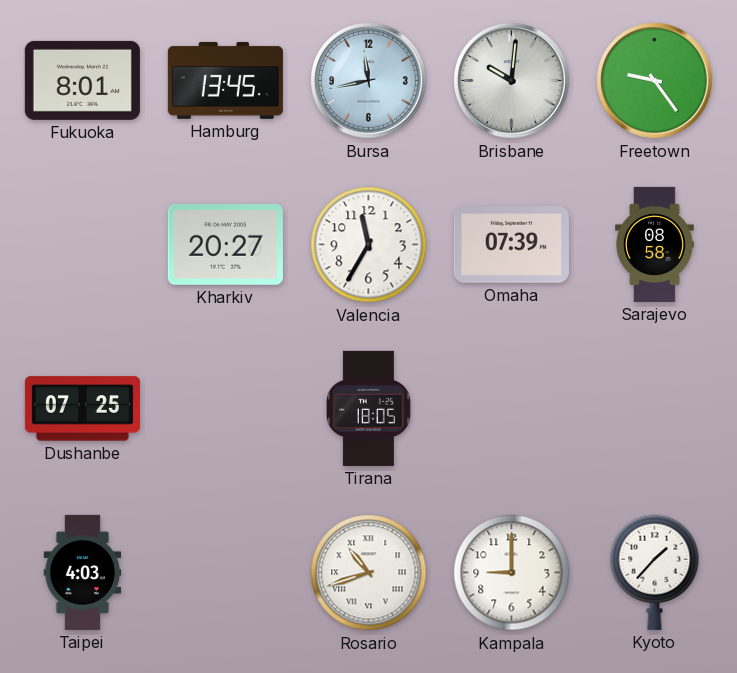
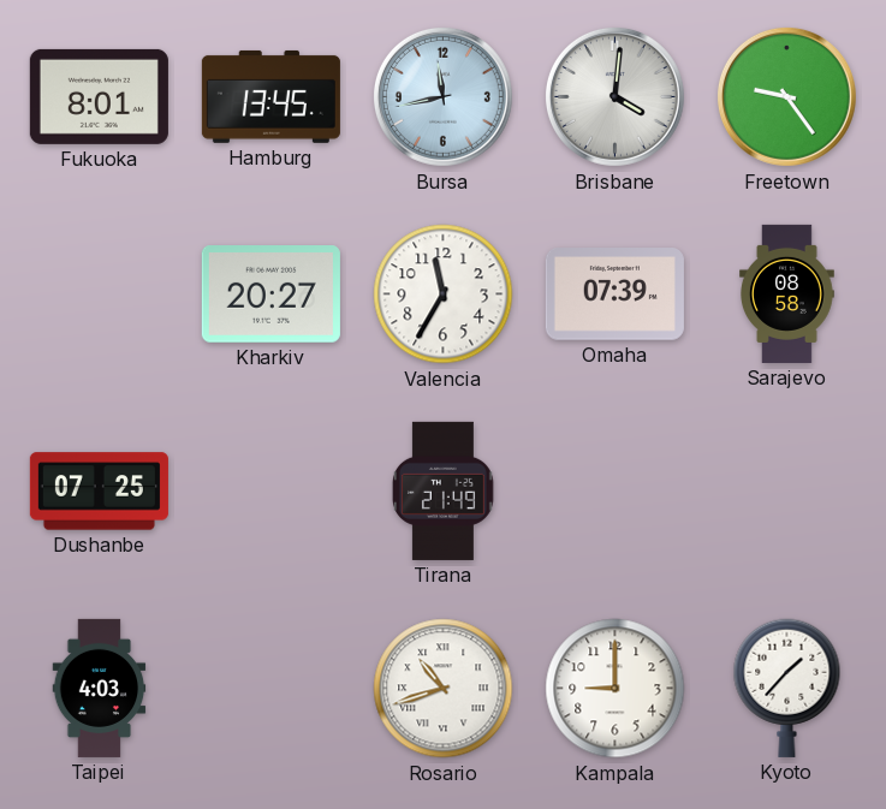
Brisbane: 10:01 -> 4:01 (614, 96)
Tirana: 18:05 -> 21:49 (442, 490)
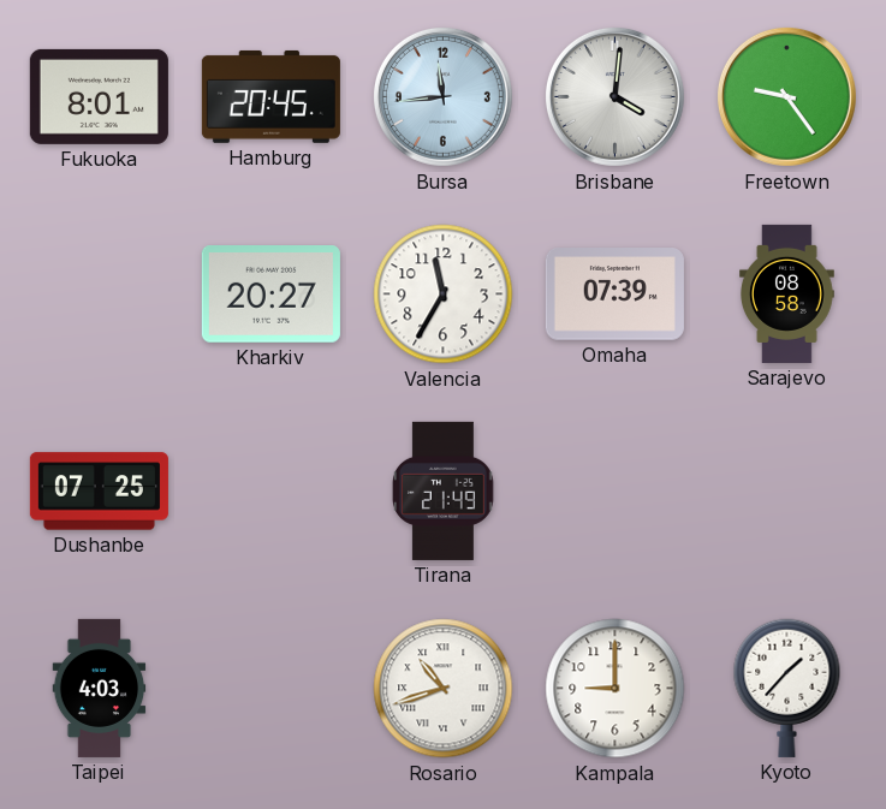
Hamburg: 13:45 -> 20:45 (270, 96)
Bursa: 11:43 -> 11:44 (442, 96)
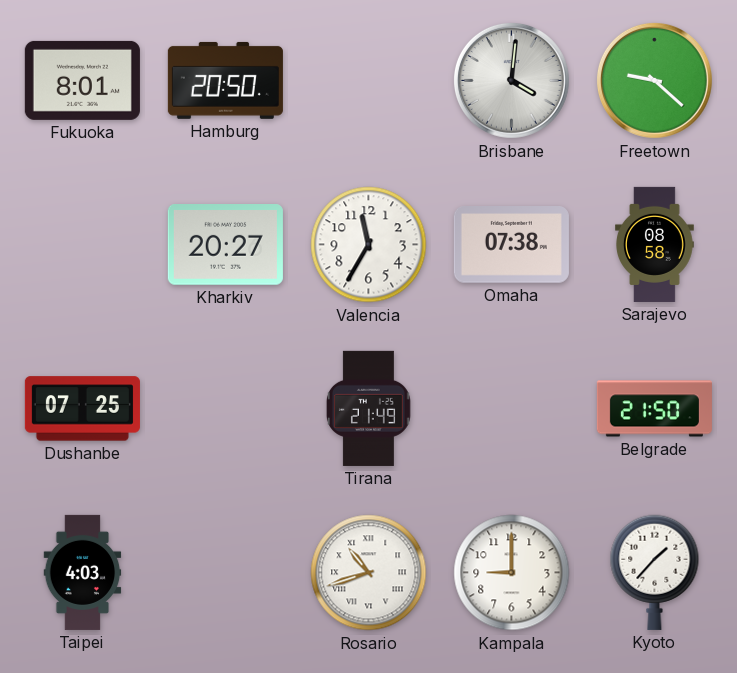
Hamburg: 20:45 -> 20:50 (225, 80)
Bursa: 11:44 -> none (442, 96)
Freetown: 9:24 -> 9:22 (654, 80)
Omaha: 07:39 -> 07:38 (511, 245)
Belgrade: none -> 21:50 (654, 409)
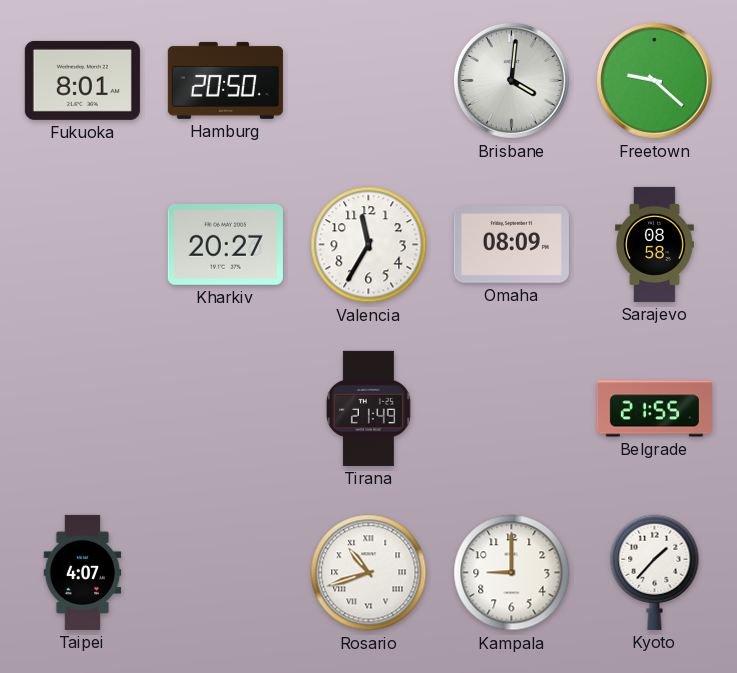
Omaha: 07:38 -> 08:09 (511, 245)
Dushanbe: 07:25 -> none (82, 409)
Belgrade: 21:50 -> 21:55 (654, 409)
Taipei: 4:03 -> 4:07 (83, 572)
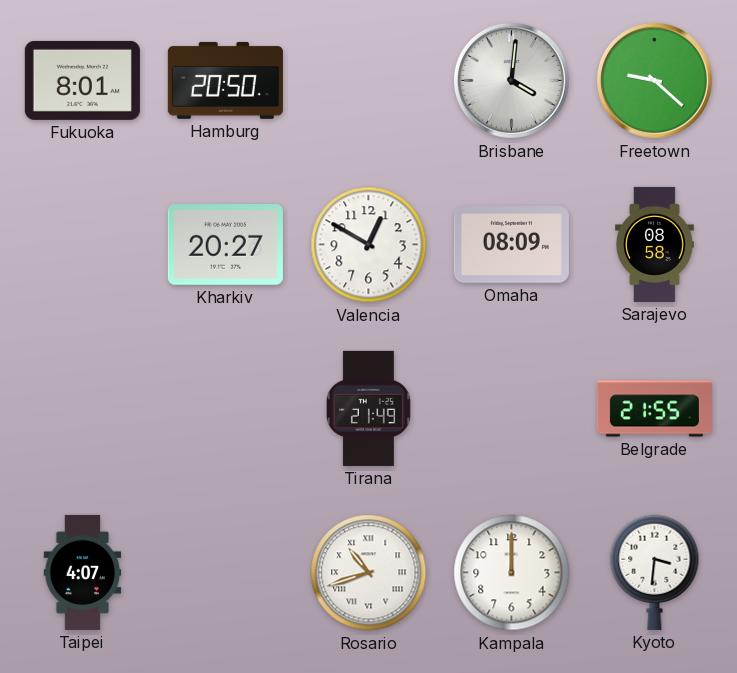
Valencia: 11:35 -> 12:50 (369, 245)
Kampala: 9:00 -> 12:00 (512, 573)
Kyoto: 1:37 -> 3:31 (655, 572)
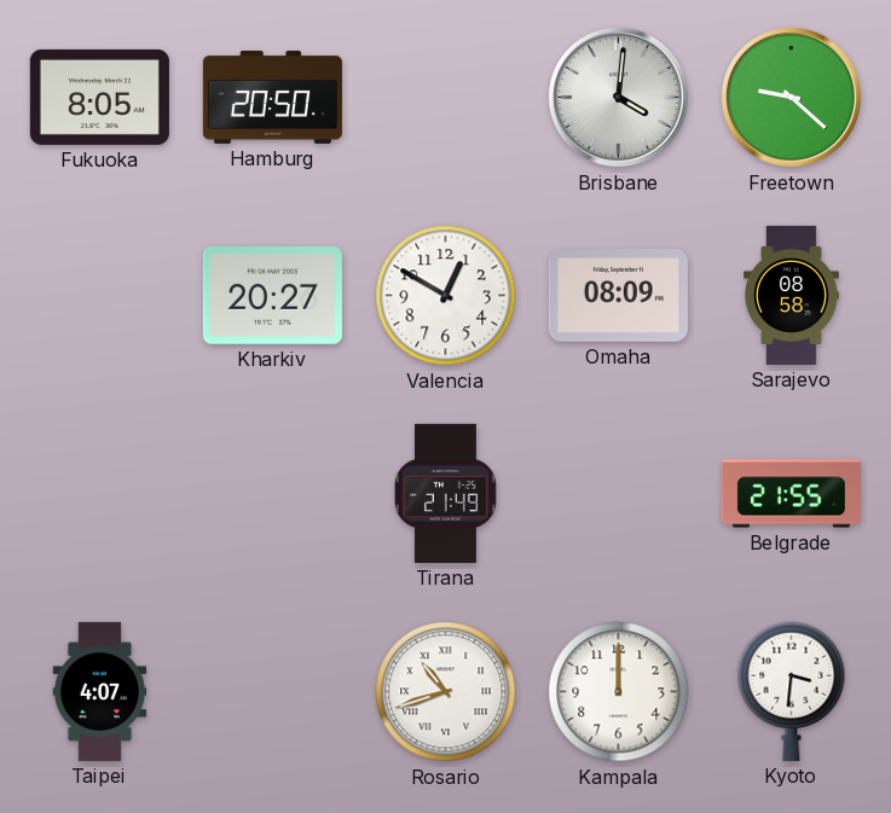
Fukuoka: 8:01 -> 8:05 (99, 97)
